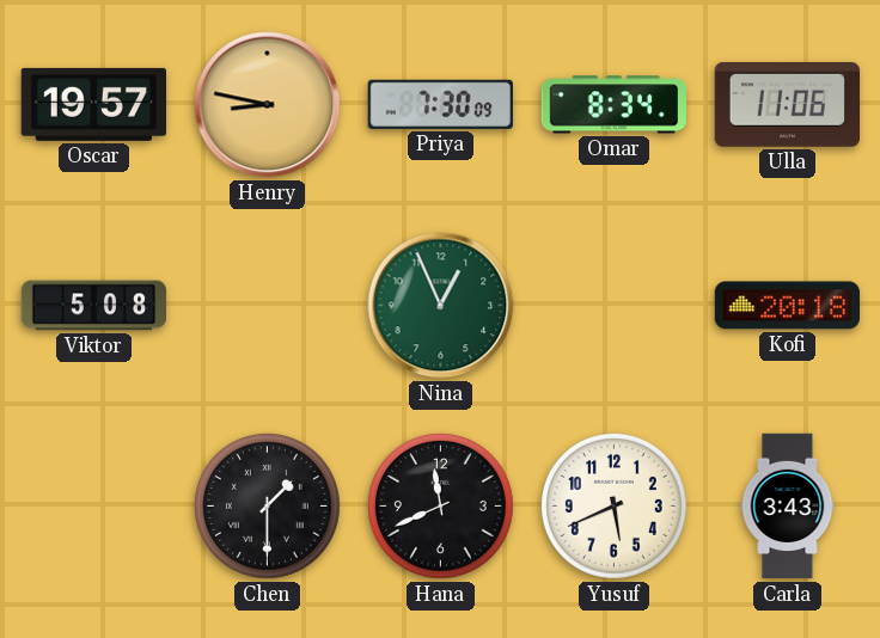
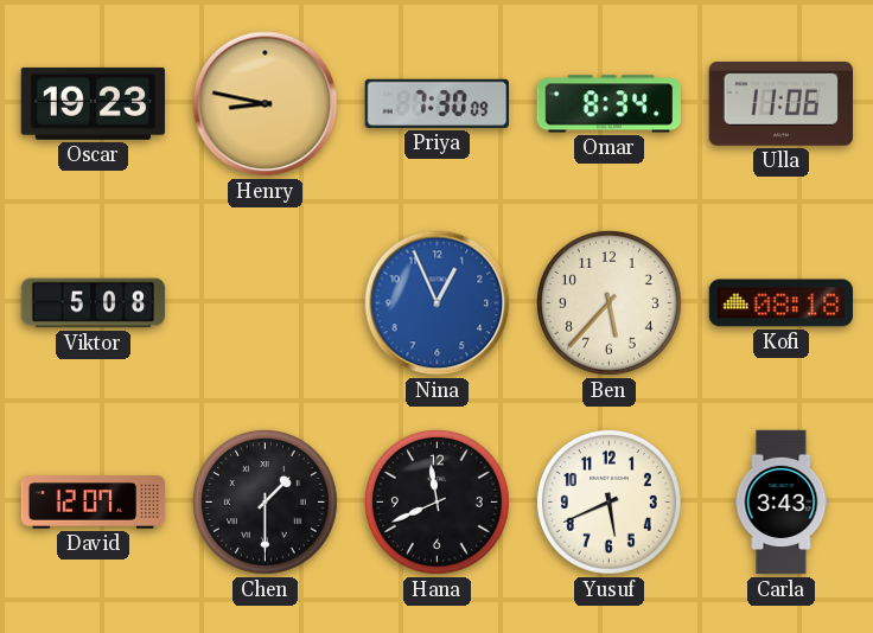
Oscar: 19:57 -> 19:23 (93, 103)
Nina dial: green -> blue (438, 303)
Ben: none -> 5:37 (608, 302)
Kofi: 20:18 -> 08:18 (780, 303)
David: none -> 12:07 (94, 503)
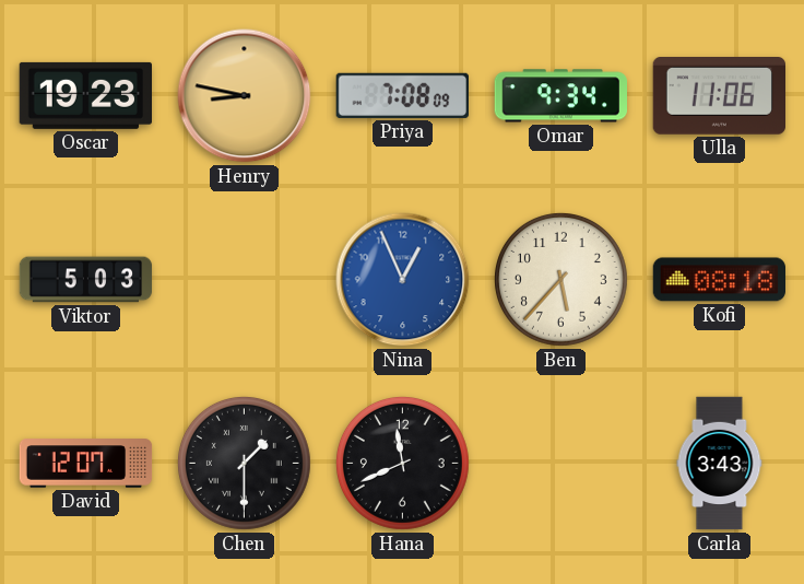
Priya: 7:30 -> 7:08 (402, 95)
Omar: 8:34 -> 9:34 (560, 96)
Viktor: 5:08 -> 5:03 (86, 280)
Yusuf: 5:41 -> none (608, 501)
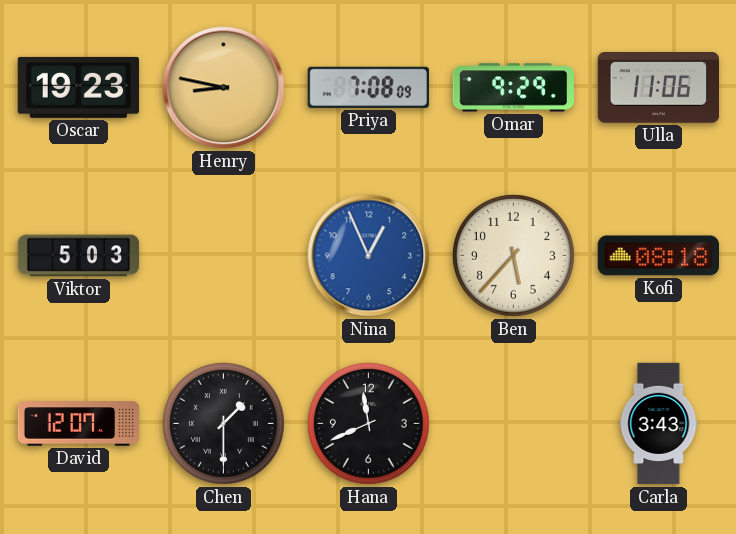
Omar: 9:34 -> 9:29 (513, 88)
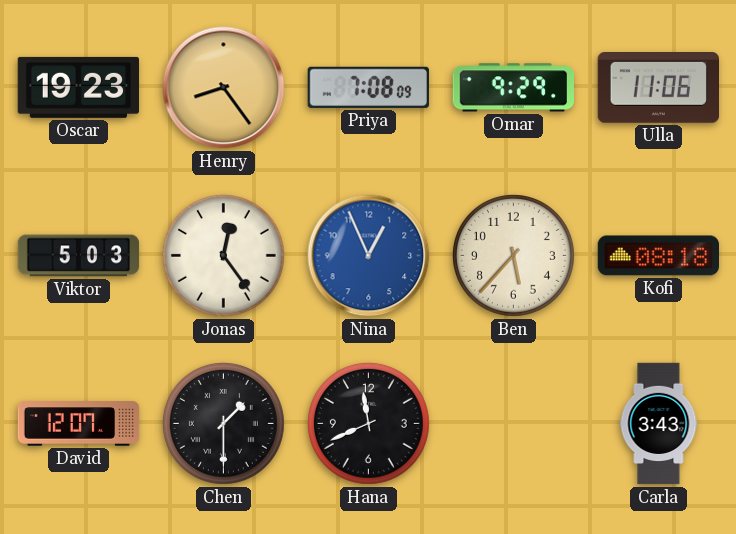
Henry: 8:47 -> 8:24 (224, 88)
Jonas: none -> 12:24 (223, 255)
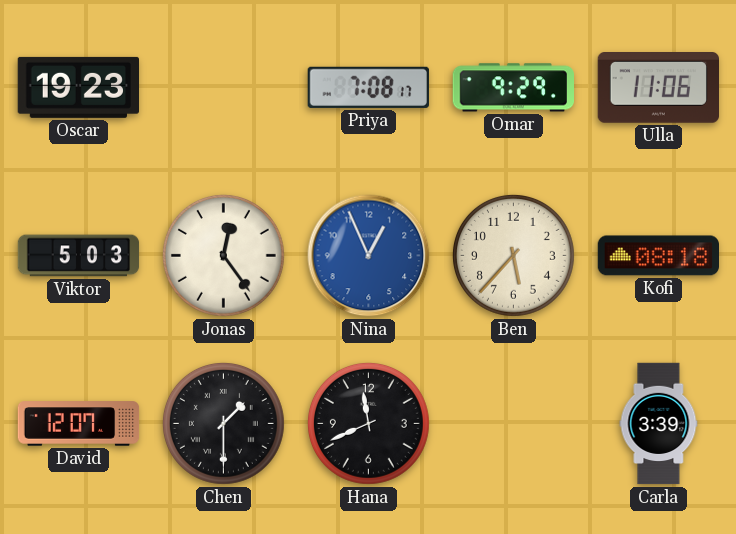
Henry: 8:24 -> none (224, 88)
Priya: 7:08:09 -> 7:08:17 (368, 87)
Carla: 3:43 -> 3:39 (659, 424)
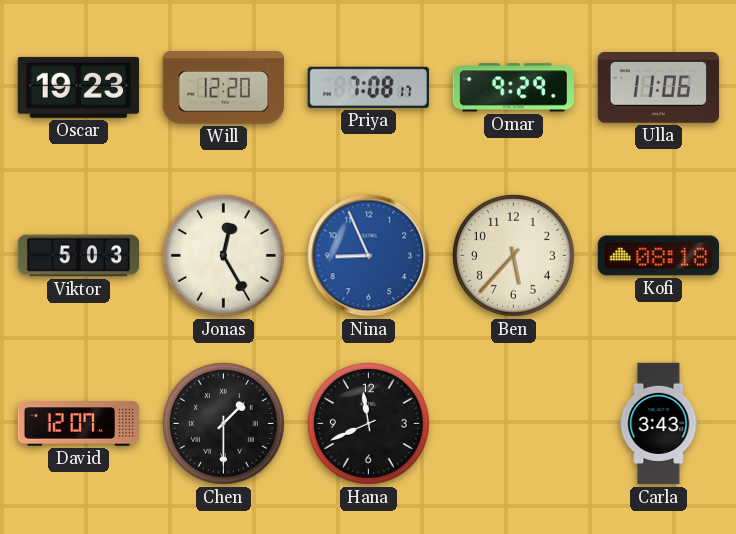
Will: none -> 12:20 (223, 88)
Jonas: 12:24 -> 12:25 (223, 255)
Nina: 12:56 -> 8:56 (369, 256)
Carla: 3:39 -> 3:43 (659, 424)
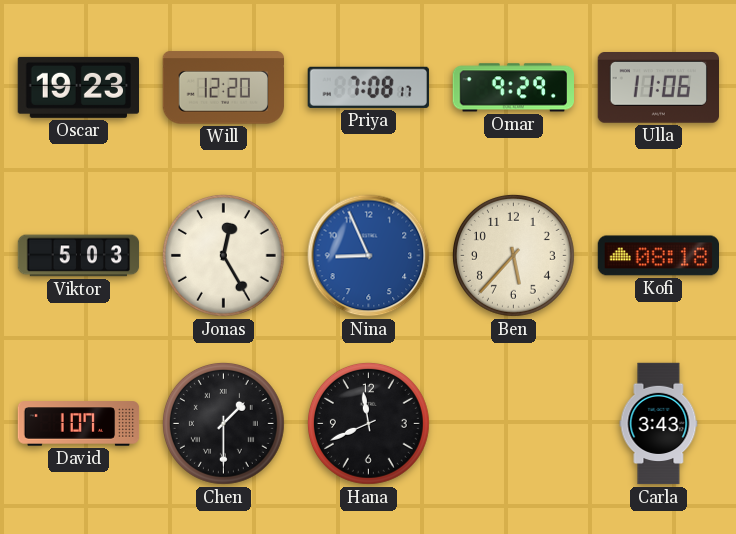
David: 12:07 -> 1:07 (79, 424)
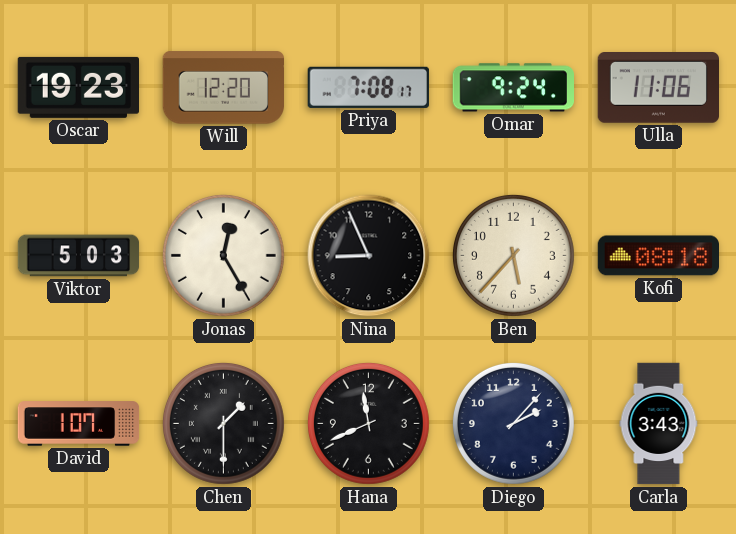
Omar: 9:29 -> 9:24 (513, 88)
Nina dial: blue -> black (369, 256)
Diego: none -> 2:07 (513, 423)
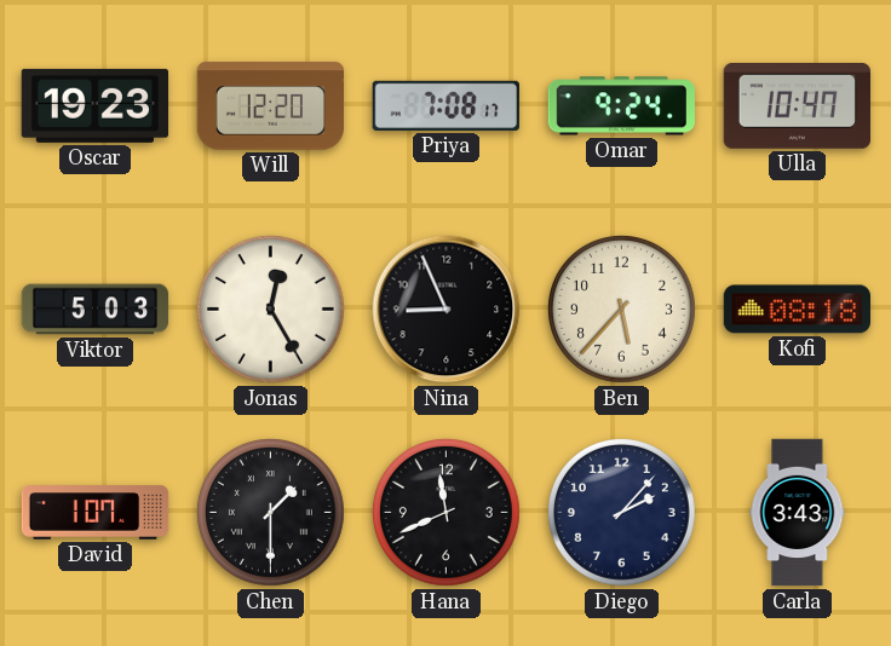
Ulla: 11:06 -> 10:47 (797, 106)
